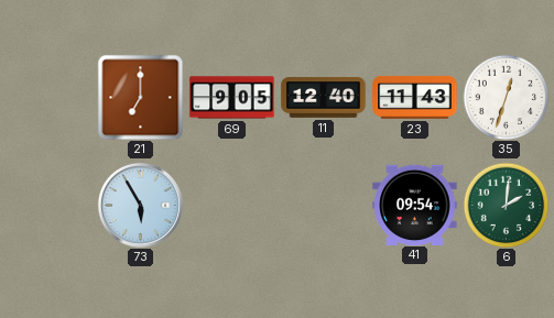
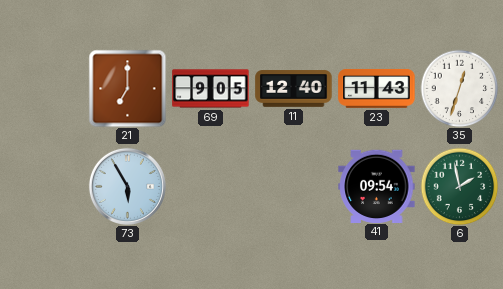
6: 2:01 -> 1:58 (459, 186)
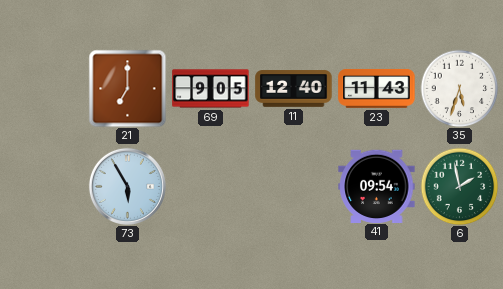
35: 12:33 -> 5:33 (459, 88)
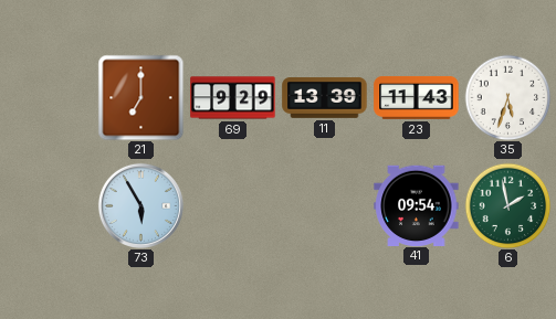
69: 9:05 -> 9:29 (233, 98)
11: 12:40 -> 13:39 (325, 98)
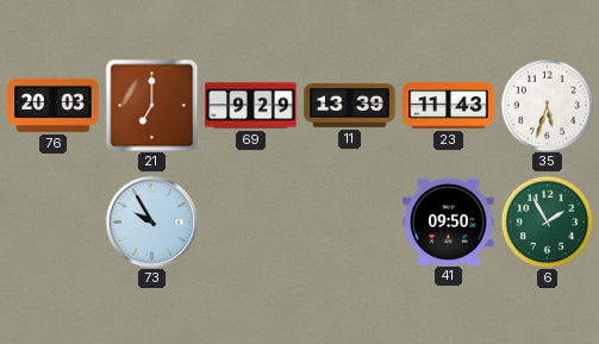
76: none -> 20:03 (54, 105)
73: 5:55 -> 9:55 (151, 221)
41: 09:54 -> 09:50 (449, 221)
6: 1:58 -> 1:55 (547, 221)
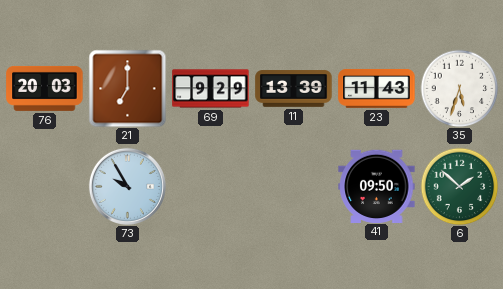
6: 1:55 -> 1:52 (459, 186)
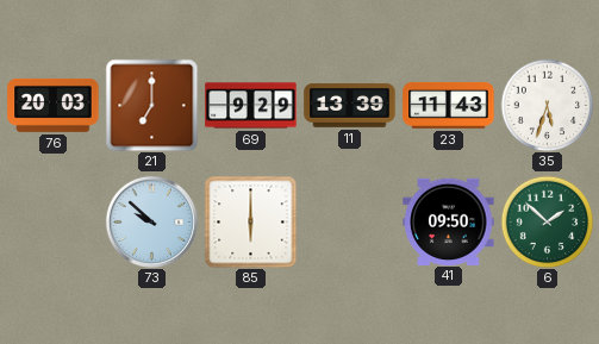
73: 9:55 -> 9:52 (151, 221)
85: none -> 6:00 (250, 221)
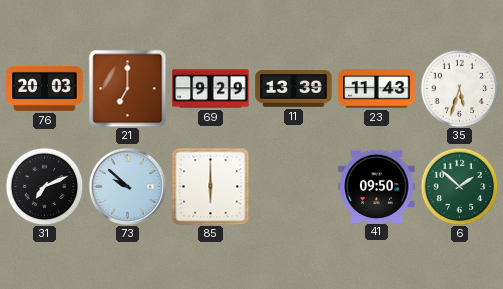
31: none -> 7:11 (44, 186)
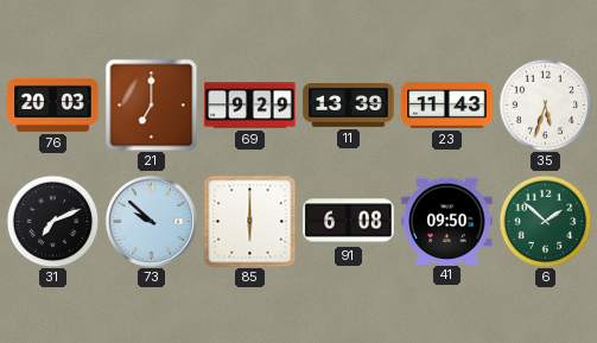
91: none -> 6:08 (349, 222)
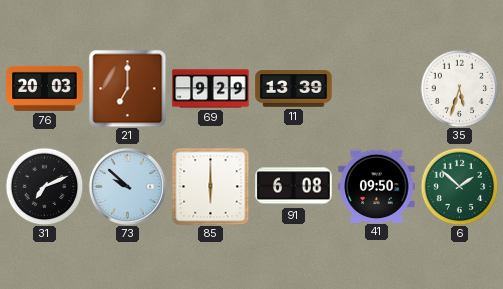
23: 11:43 -> none (447, 104)
